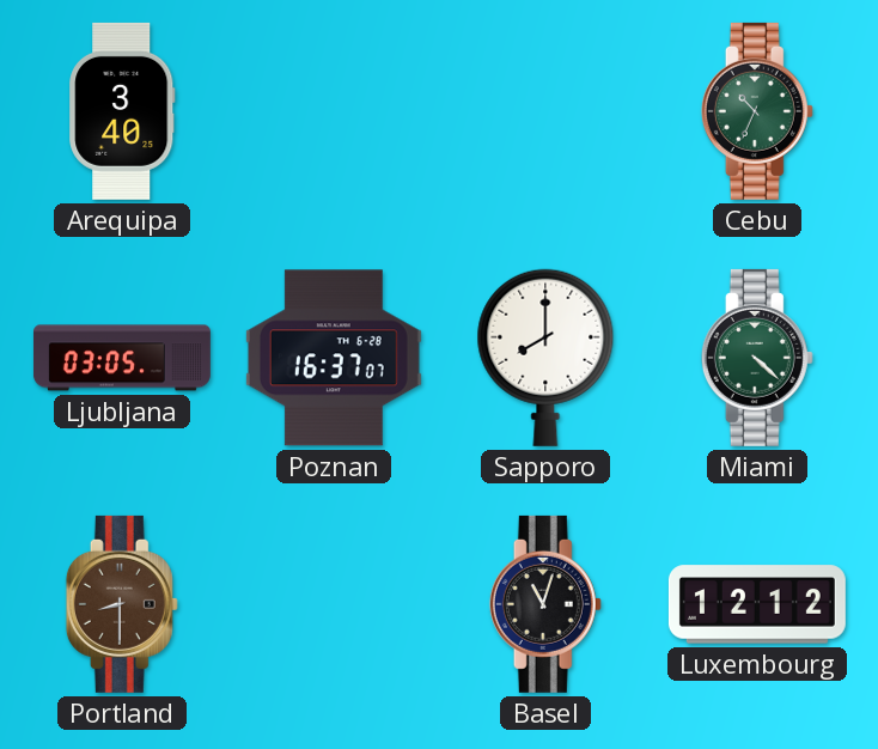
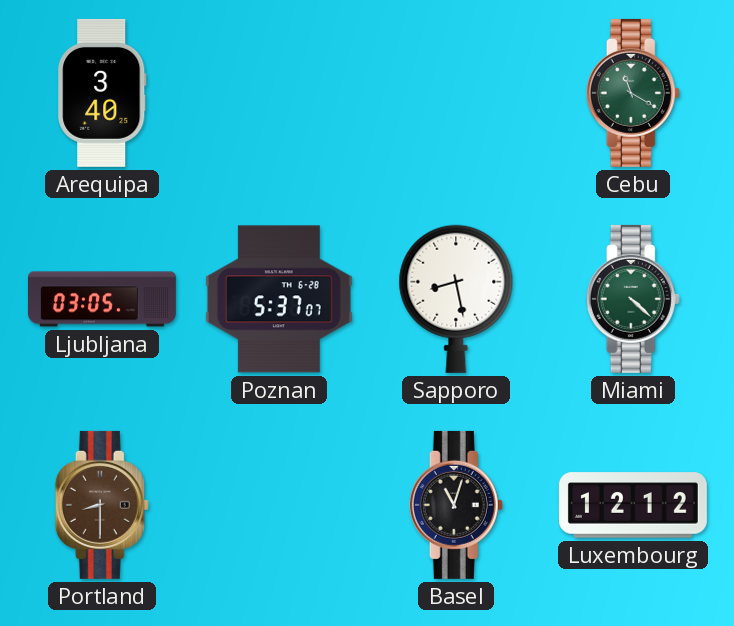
Cebu: 10:34 -> 11:20 (633, 93)
Poznan: 16:37 -> 5:37 (279, 299)
Sapporo: 8:00 -> 8:28 (456, 299)
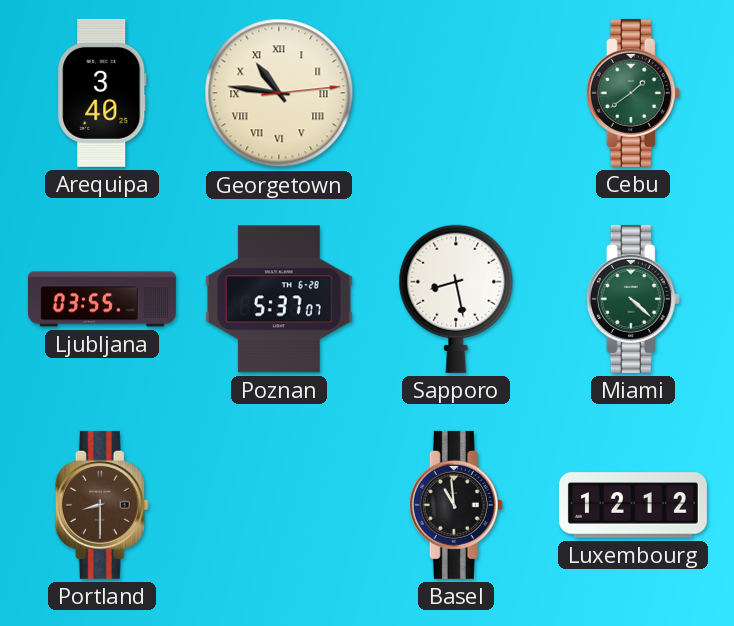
Georgetown: none -> 10:46 (279, 93)
Cebu: 11:20 -> 1:39 (633, 93)
Ljubljana: 03:05 -> 03:55 (102, 299)
Basel: 11:03 -> 10:59 (456, 505)
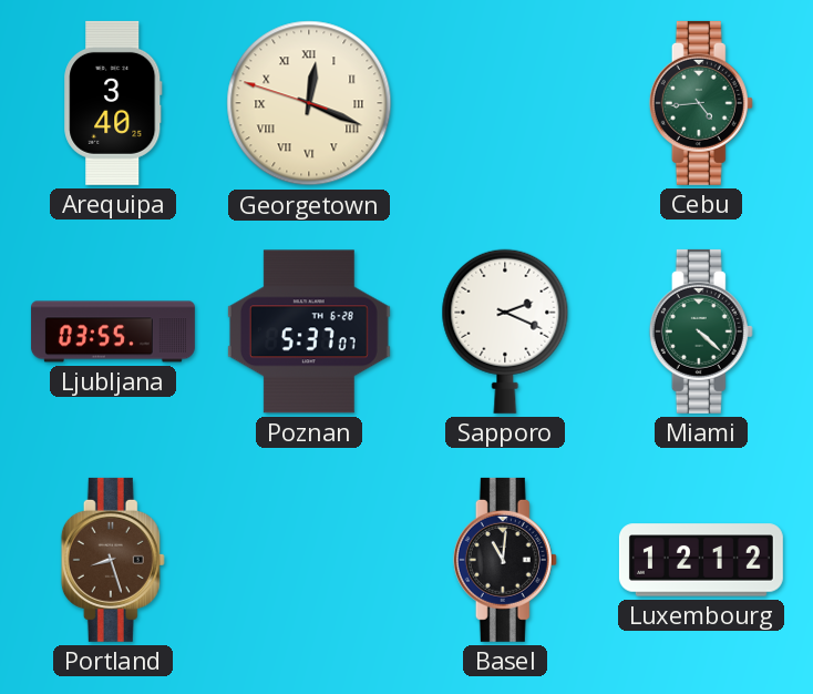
Georgetown: 10:46 -> 12:18 (309, 103)
Cebu: 1:39 -> 4:44 (701, 103)
Sapporo: 8:28 -> 2:19 (505, 331)
Portland: 8:30 -> 8:27 (113, 560)
Basel: 10:59 -> 11:01 (505, 560)
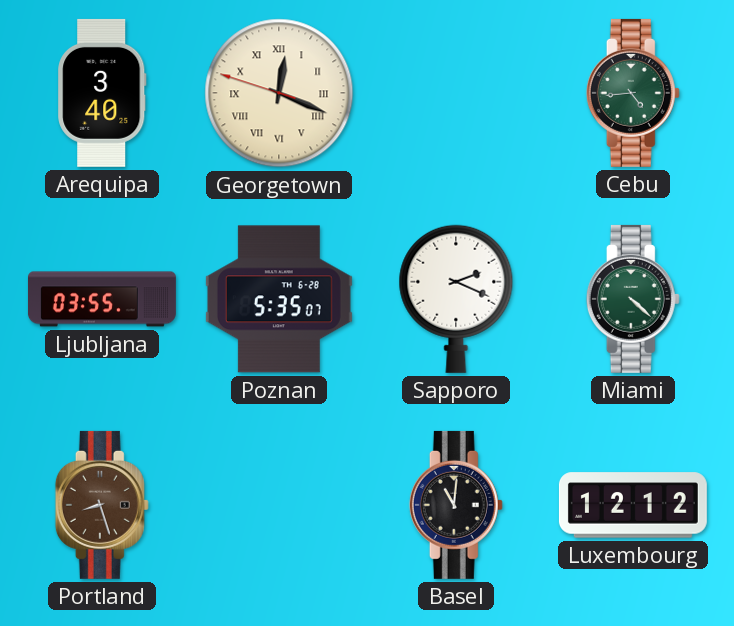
Poznan: 5:37 -> 5:35 (279, 299)
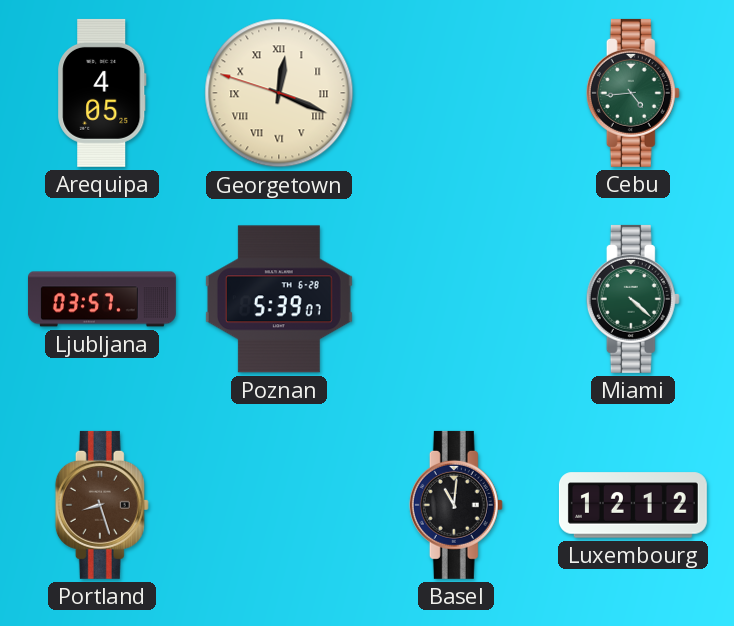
Arequipa: 3:40 -> 4:05 (102, 93)
Ljubljana: 03:55 -> 03:57 (102, 299)
Poznan: 5:35 -> 5:39 (279, 299)
Sapporo: 2:19 -> none (456, 299)
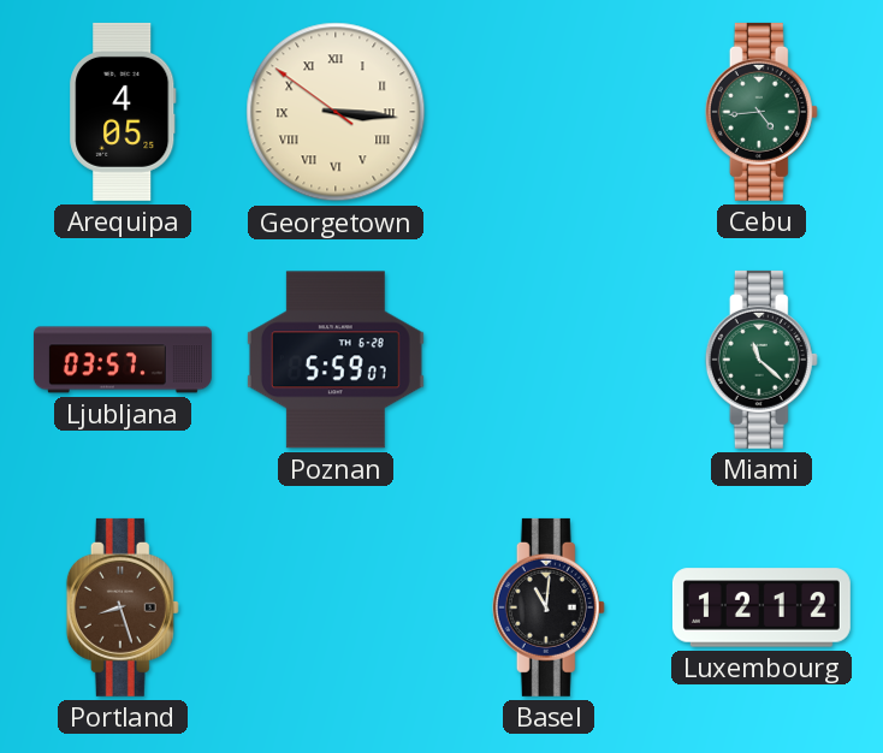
Georgetown: 12:18 -> 3:15 (336, 112)
Poznan: 5:39 -> 5:59 (336, 360)
Miami: 4:22 -> 11:22 (761, 360)
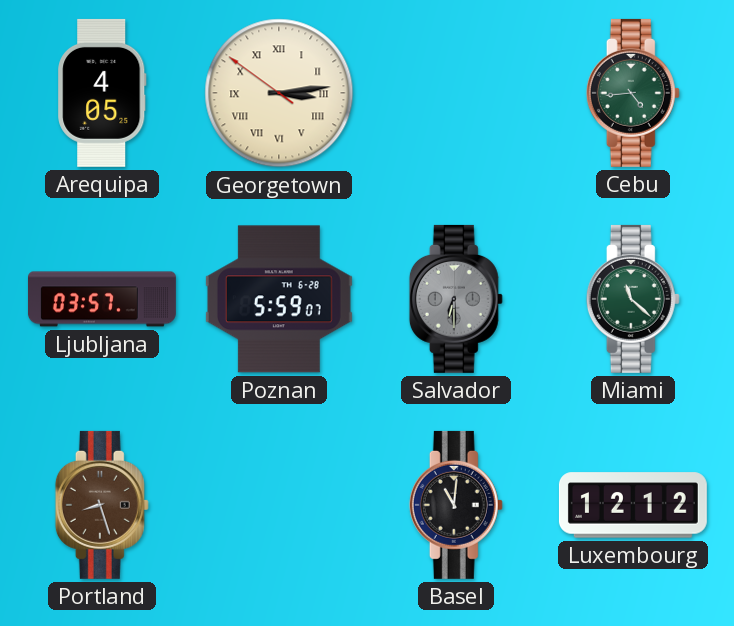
Georgetown: 3:15 -> 3:13 (279, 93)
Salvador: none -> 6:30 (456, 299)
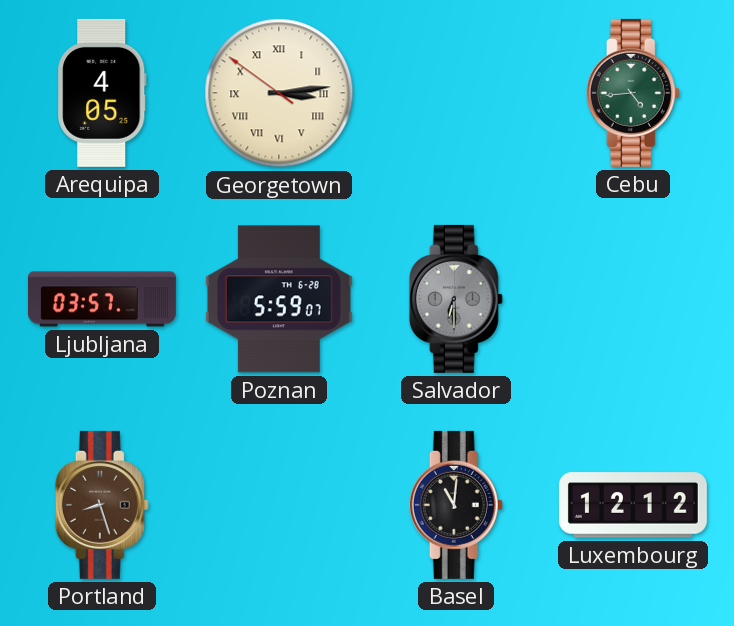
Miami: 11:22 -> none (633, 299)
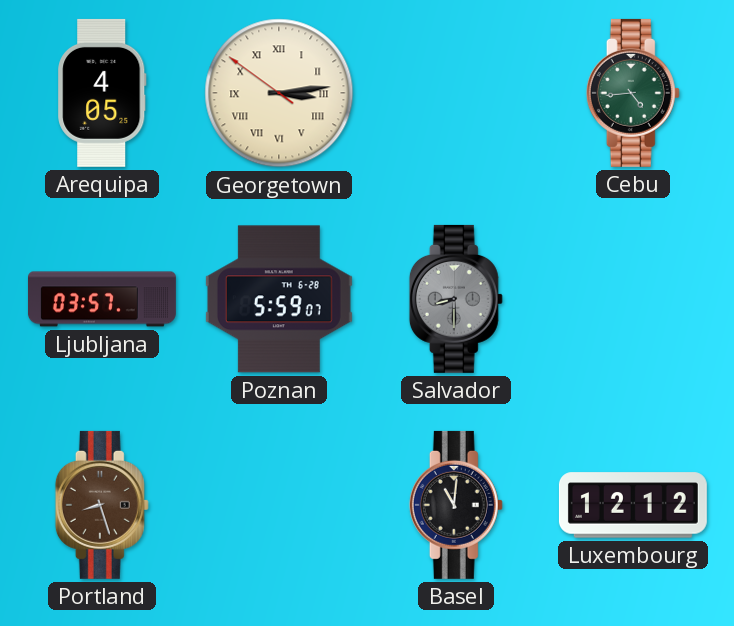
Salvador: 6:30 -> 8:30 (456, 299)
